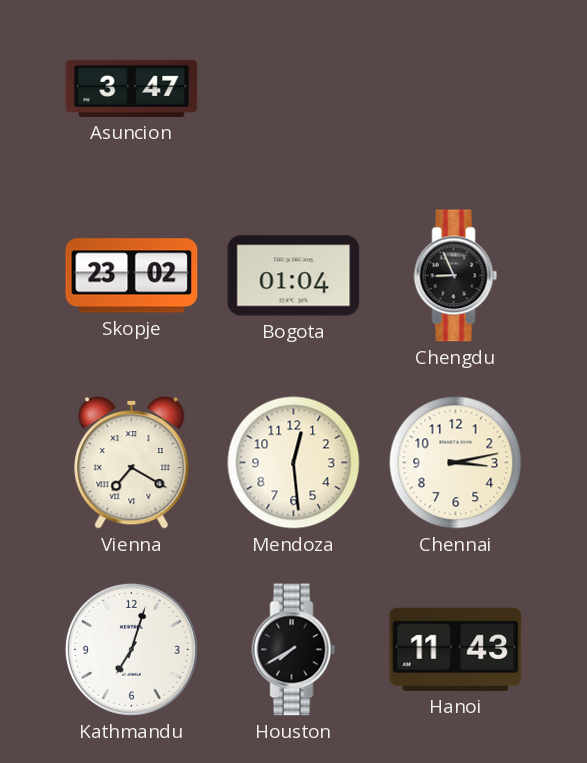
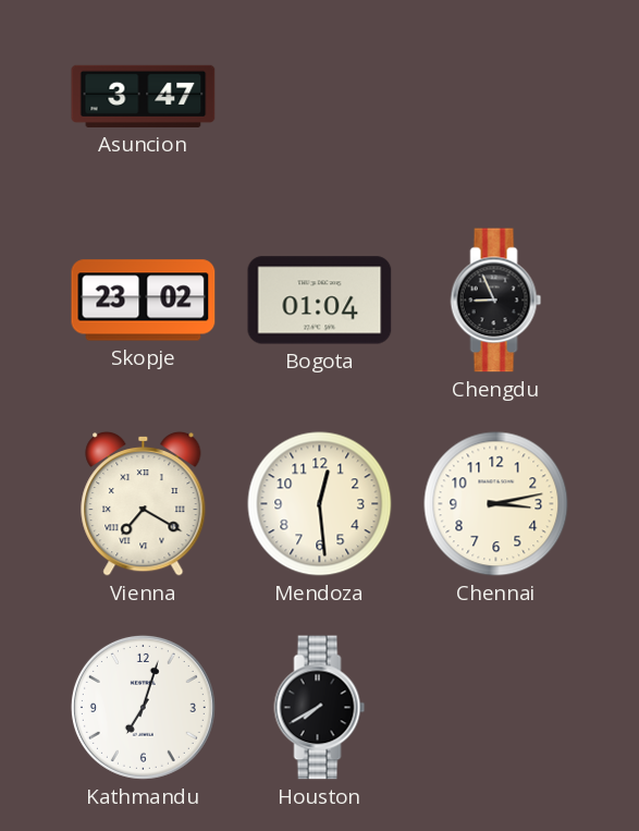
Hanoi: 11:43 -> none (456, 649)
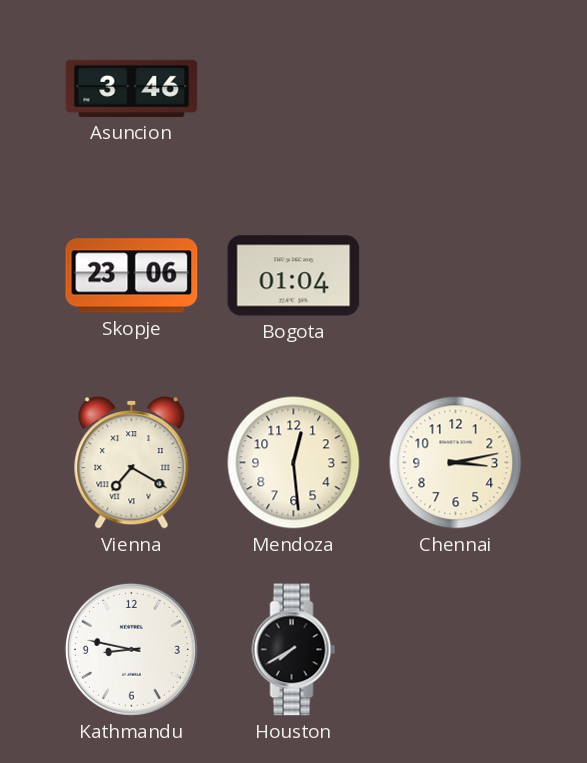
Asuncion: 3:47 -> 3:46 (132, 88)
Skopje: 23:02 -> 23:06 (132, 276)
Chengdu: 8:56 -> none (496, 301)
Kathmandu: 7:03 -> 8:47 (131, 649)
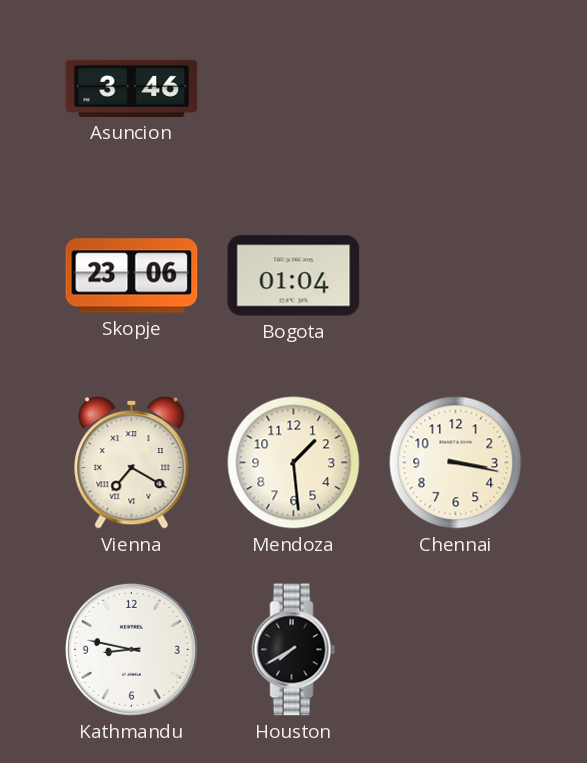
Mendoza: 12:29 -> 1:29 (294, 463)
Chennai: 3:13 -> 3:17 (456, 463)
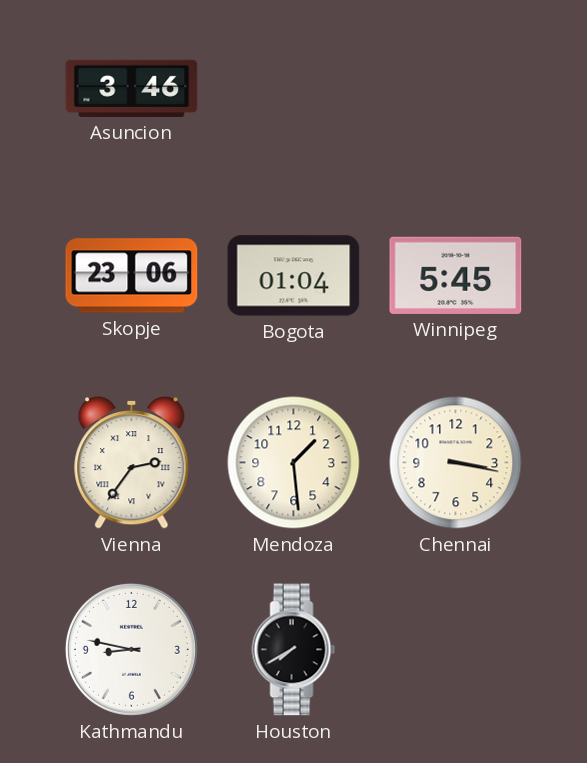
Winnipeg: none -> 5:45 (456, 275)
Vienna: 7:20 -> 2:36 (132, 462)
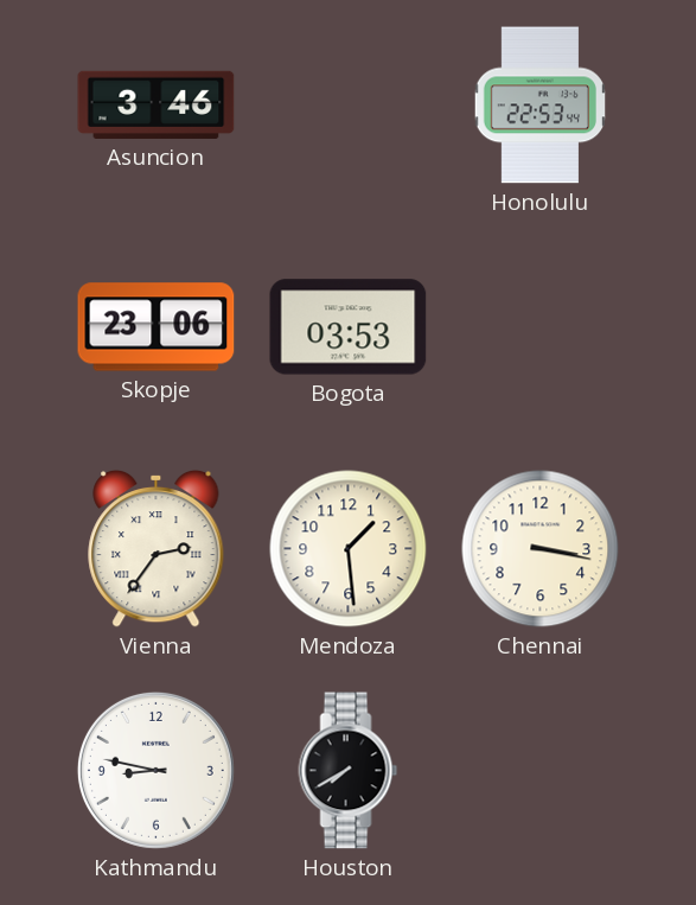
Honolulu: none -> 22:53 (539, 106)
Bogota: 01:04 -> 03:53 (349, 327)
Winnipeg: 5:45 -> none (456, 275)
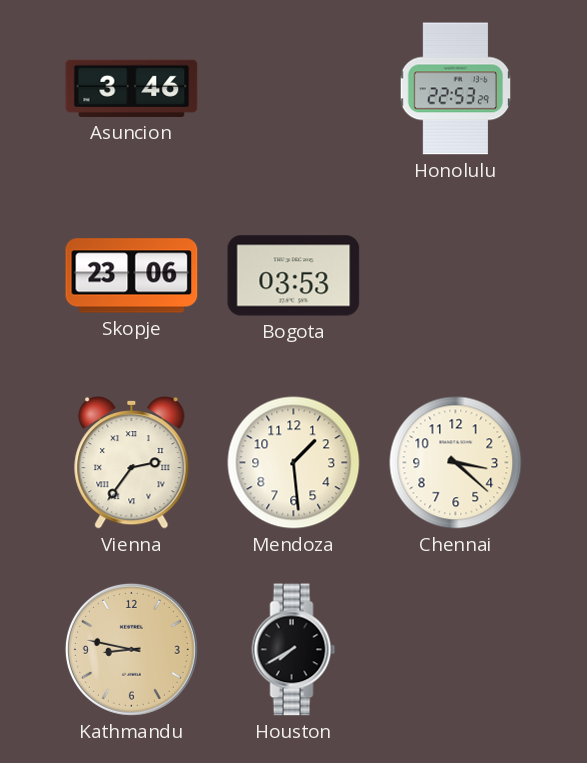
Honolulu: 22:53:44 -> 22:53:29 (455, 89)
Chennai: 3:17 -> 3:22 (456, 463)
Kathmandu dial: white -> champagne (131, 649)
